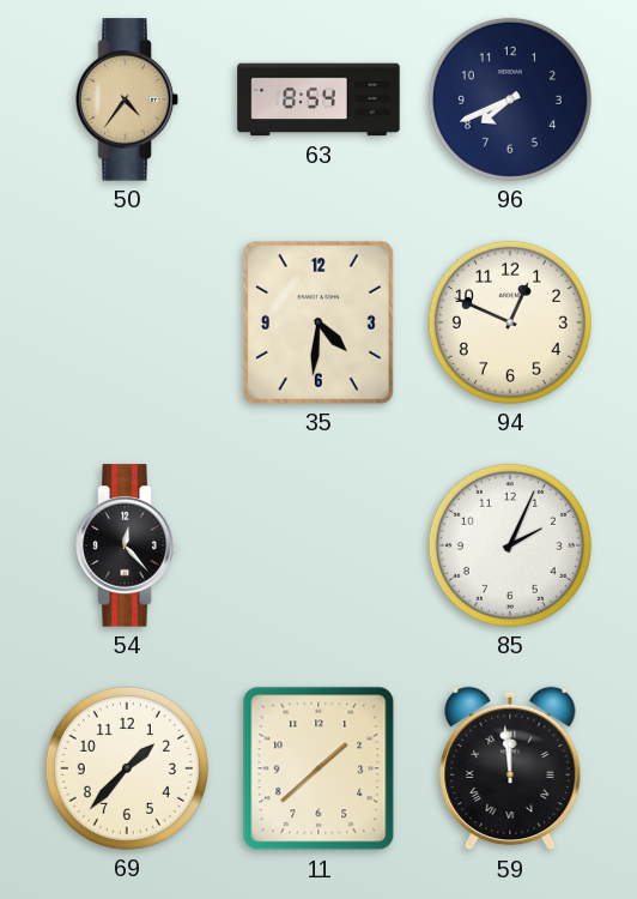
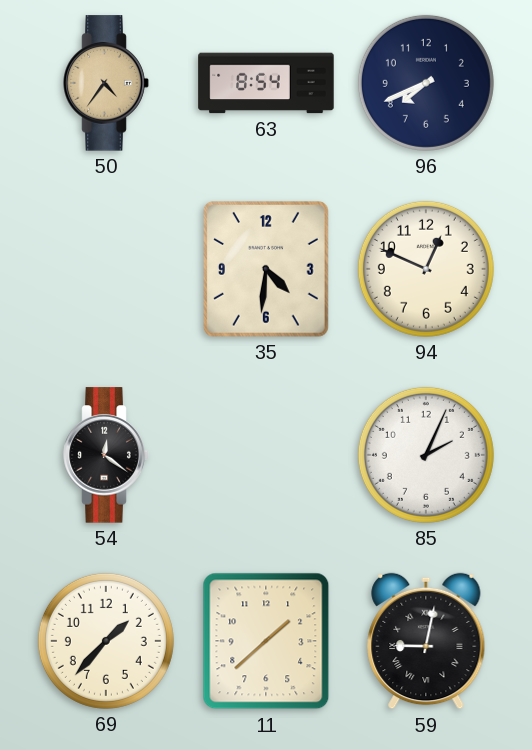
54: 12:23 -> 12:21 (106, 455)
59: 11:59 -> 9:02 (426, 641)
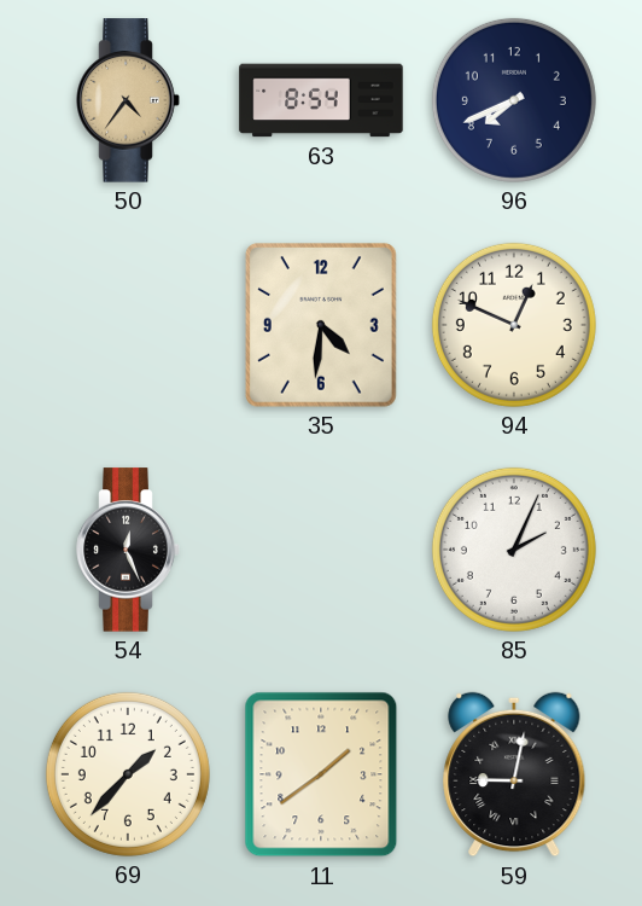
54: 12:21 -> 12:26 (128, 550)
11: 1:38 -> 1:39 (321, 774)
